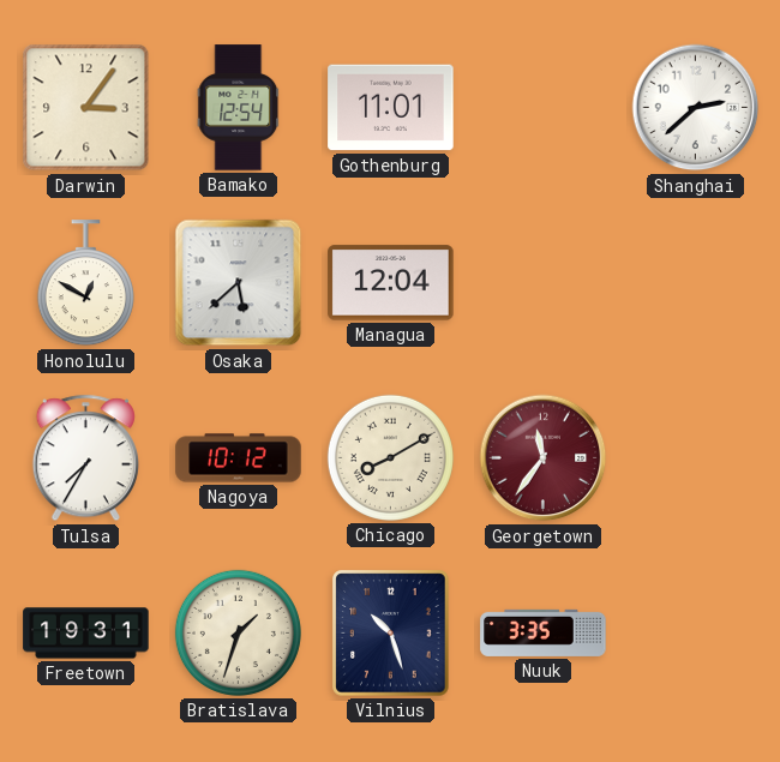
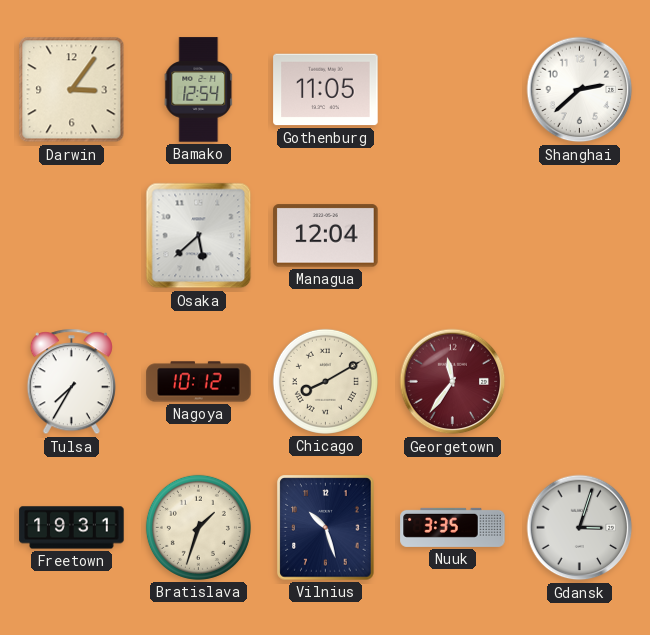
Gothenburg: 11:01 -> 11:05 (326, 90)
Honolulu: 12:50 -> none (85, 283)
Gdansk: none -> 3:03 (580, 528)
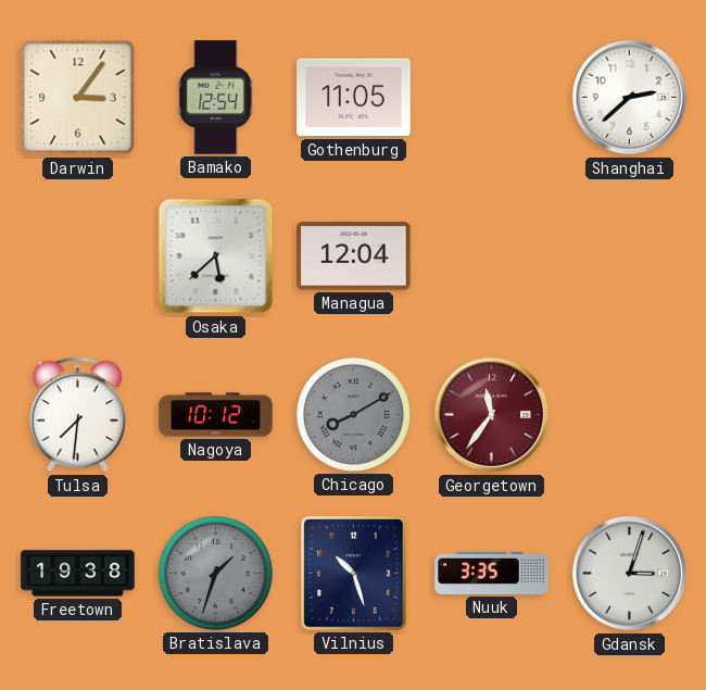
Tulsa: 7:35 -> 7:31 (77, 415)
Chicago dial: cream -> grey (353, 414)
Freetown: 19:31 -> 19:38 (78, 574)
Bratislava dial: cream -> grey (215, 573)
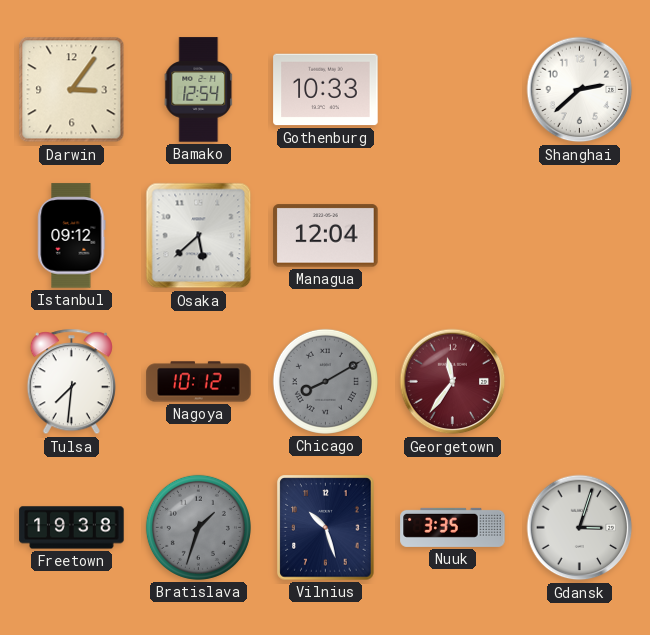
Gothenburg: 11:05 -> 10:33 (326, 90)
Istanbul: none -> 09:12 (72, 236)
